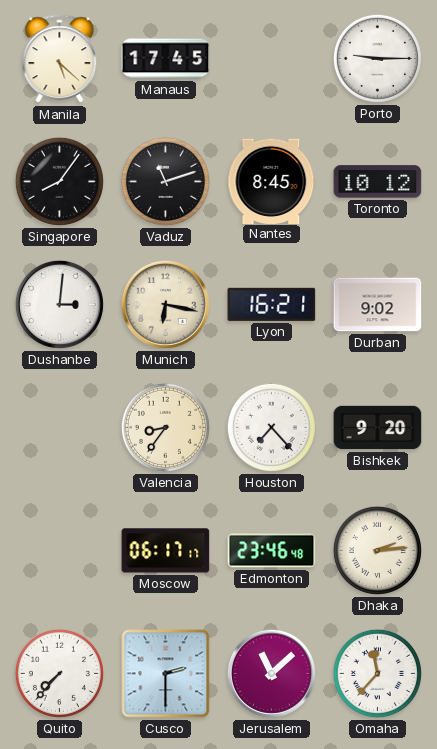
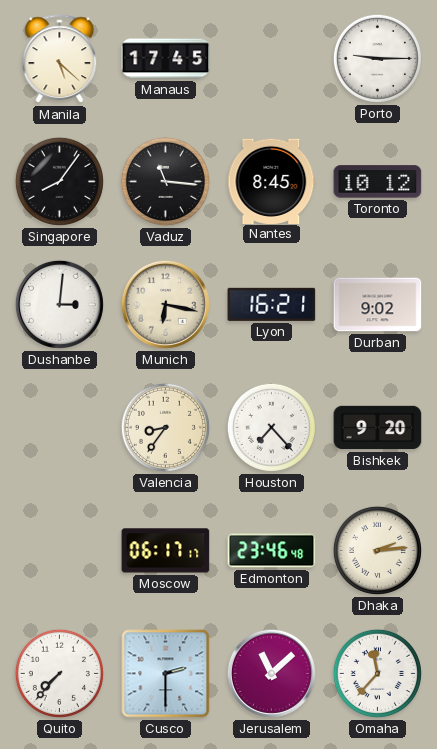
Vaduz: 11:12 -> 11:16 (165, 181)
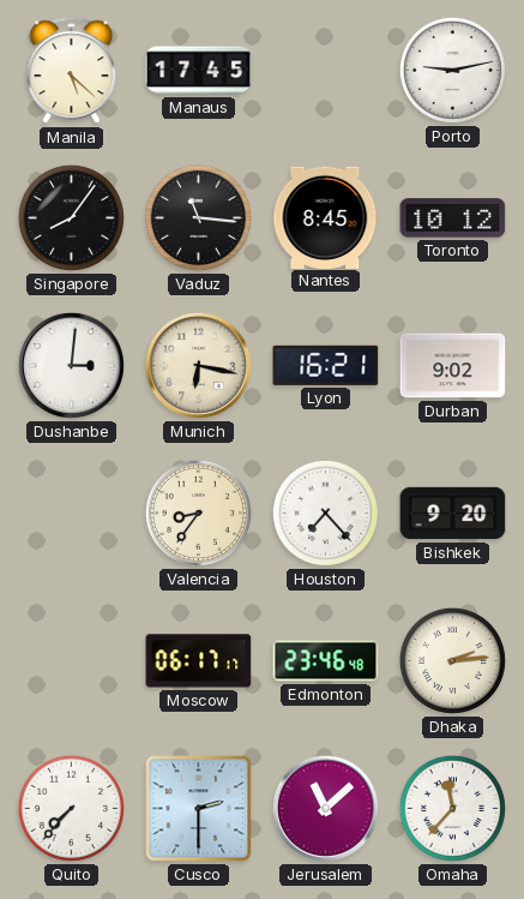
Porto: 9:15 -> 9:13 (452, 70)
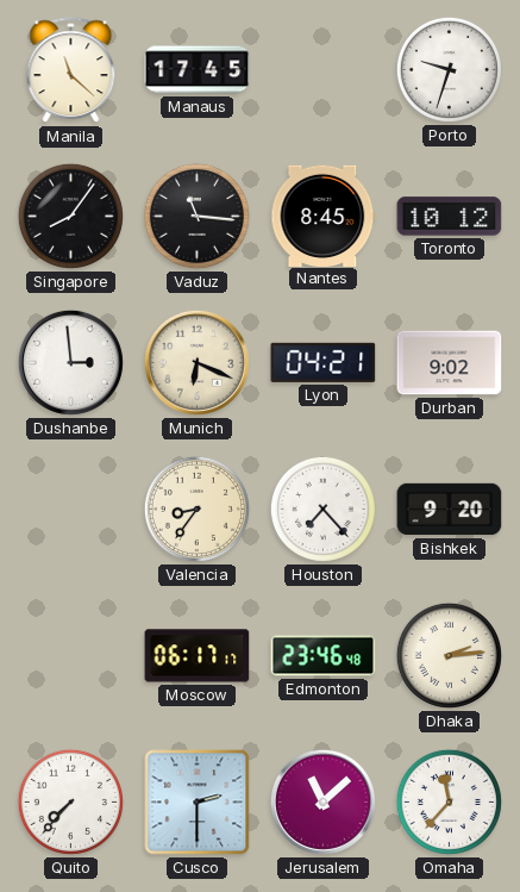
Manila: 5:22 -> 11:22 (71, 70)
Porto: 9:13 -> 9:33 (449, 69)
Dushanbe: 3:01 -> 2:59 (70, 362)
Munich: 6:17 -> 6:19 (196, 362)
Lyon: 16:21 -> 04:21 (324, 362)
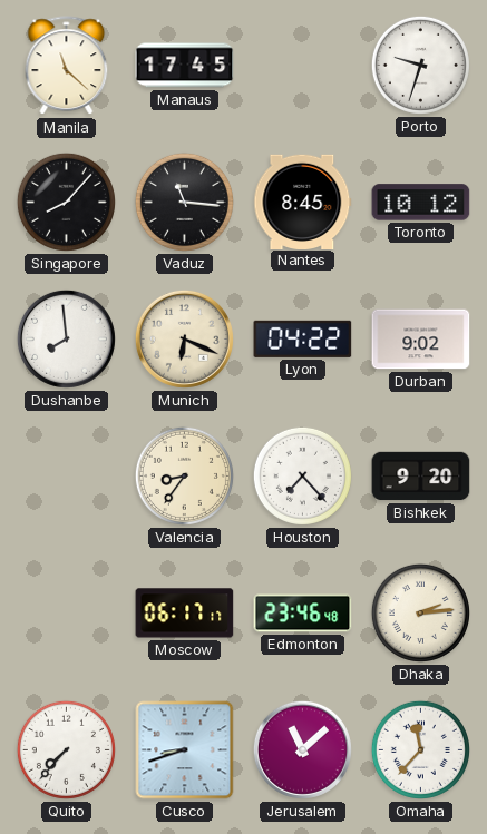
Singapore: 8:06 -> 8:07 (66, 202)
Dushanbe: 2:59 -> 7:59 (66, 338)
Lyon: 04:21 -> 04:22 (303, 338)
Cusco: 2:30 -> 8:42 (185, 750)
